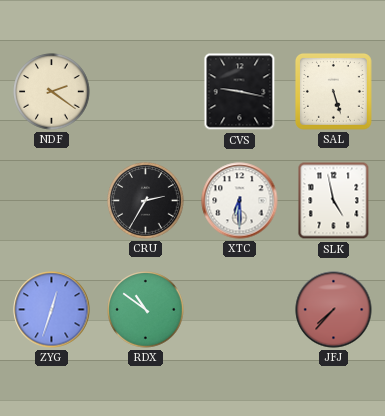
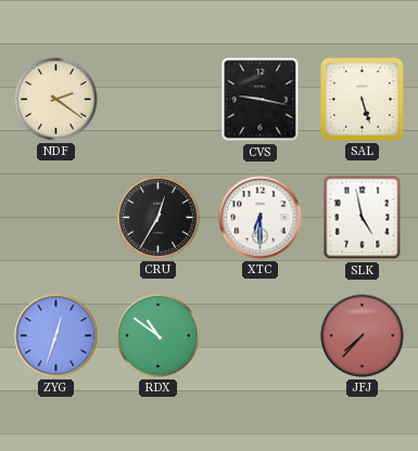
CRU: 2:35 -> 12:35 (159, 218)
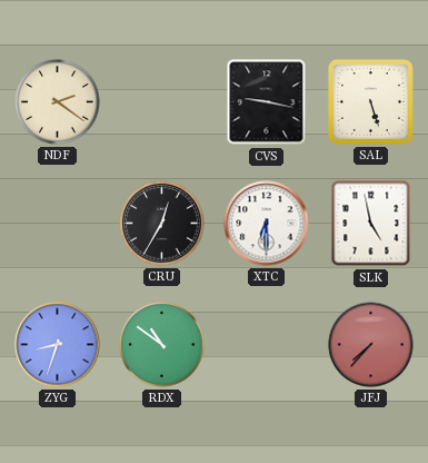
ZYG: 12:33 -> 8:33 (58, 345)
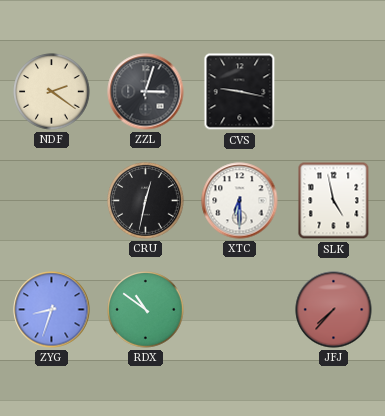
ZZL: none -> 3:03 (146, 92)
SAL: 5:27 -> none (370, 101)
CRU: 12:35 -> 12:32 (146, 201)
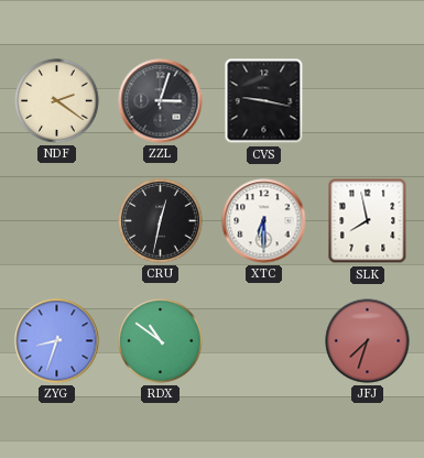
SLK: 4:58 -> 7:58 (368, 221)
JFJ: 7:37 -> 7:33 (368, 341)
